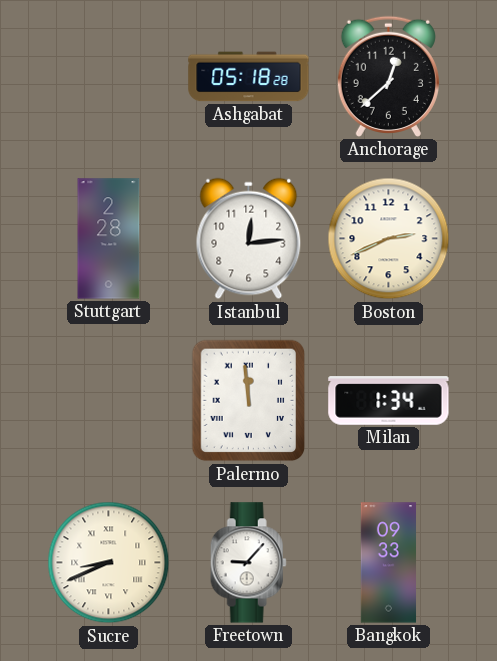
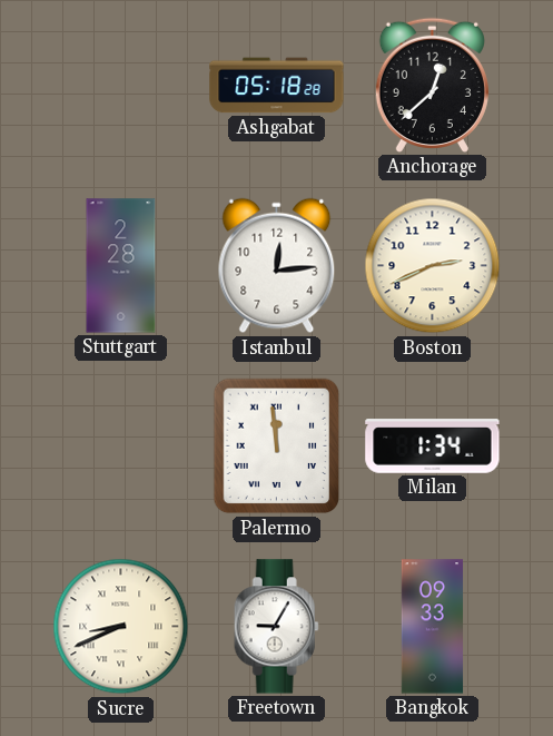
Freetown: 9:07 -> 9:05 (276, 627)
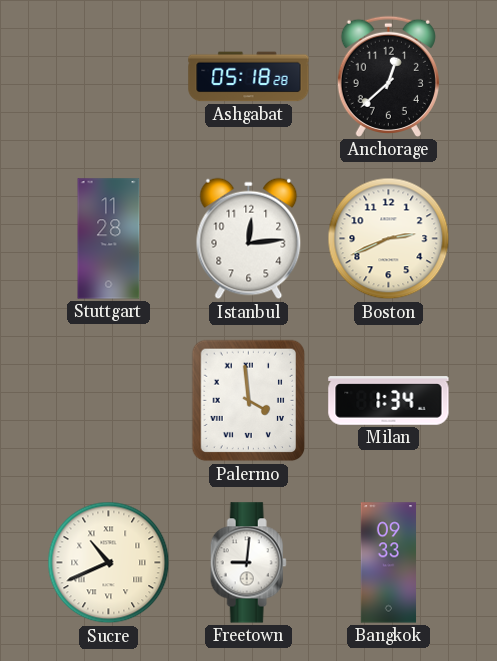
Stuttgart: 2:28 -> 11:28 (109, 239)
Palermo: 11:59 -> 3:59 (249, 401)
Sucre: 8:41 -> 10:41 (109, 563)
Freetown: 9:05 -> 9:01 (248, 563)
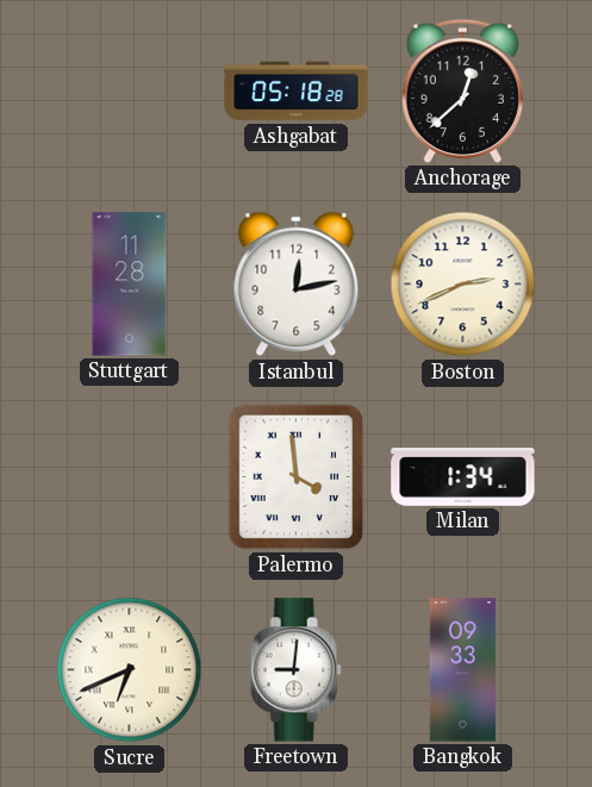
Istanbul: 12:14 -> 12:13 (297, 285)
Sucre: 10:41 -> 6:41 (130, 670)
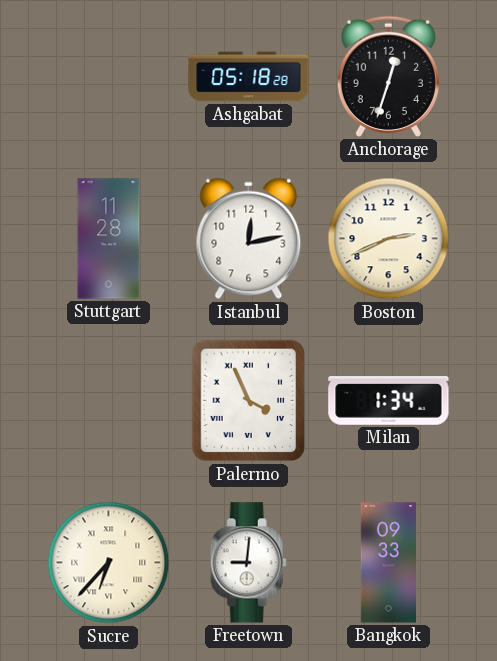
Anchorage: 12:38 -> 12:33 (388, 76)
Palermo: 3:59 -> 3:56 (249, 401)
Sucre: 6:41 -> 6:37 (109, 563)
